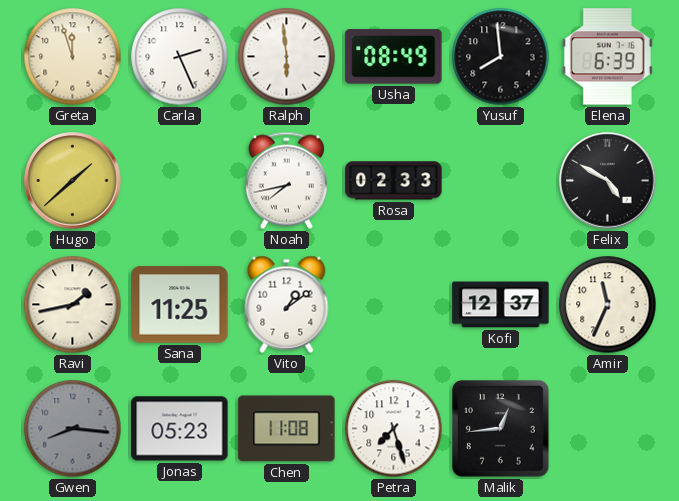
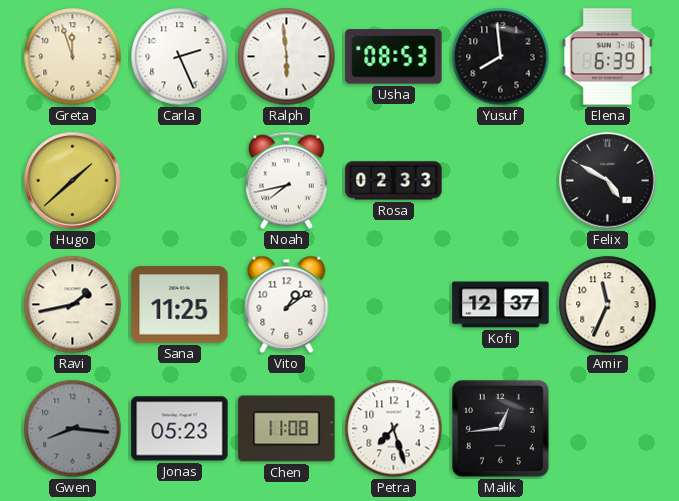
Usha: 08:49 -> 08:53 (394, 57)
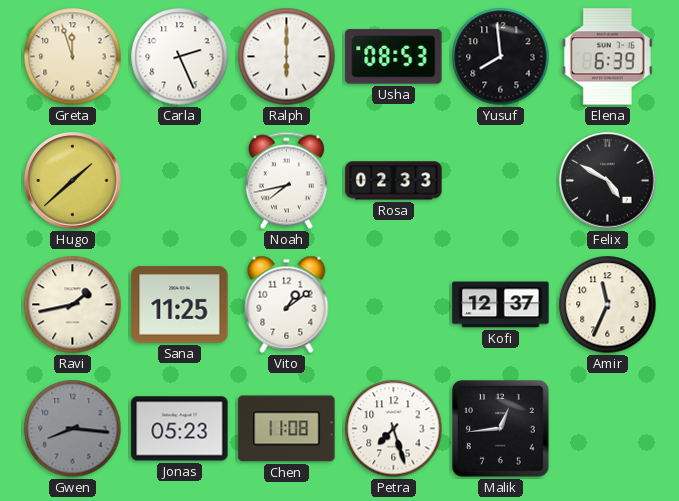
Ralph: 5:59 -> 6:00 (287, 57)
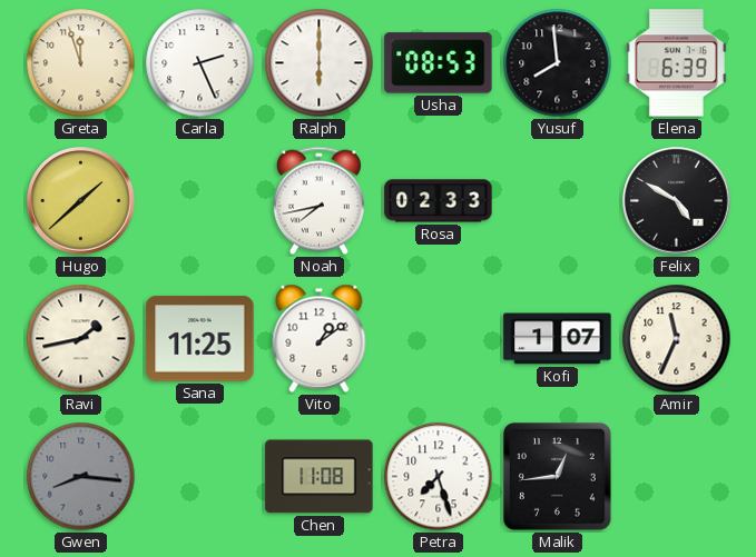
Kofi: 12:37 -> 1:07 (558, 339)
Jonas: 05:23 -> none (180, 429)
